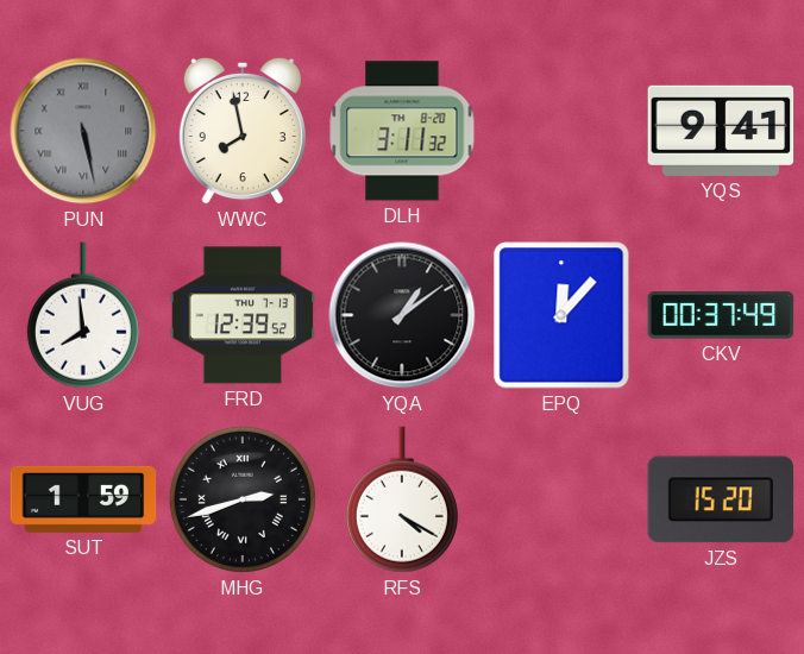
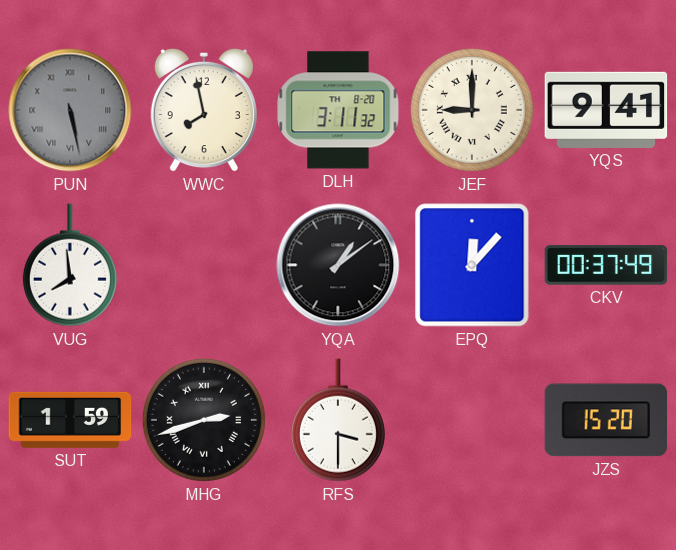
JEF: none -> 9:00 (472, 110)
FRD: 12:39 -> none (243, 315)
RFS: 4:20 -> 3:30 (338, 420)
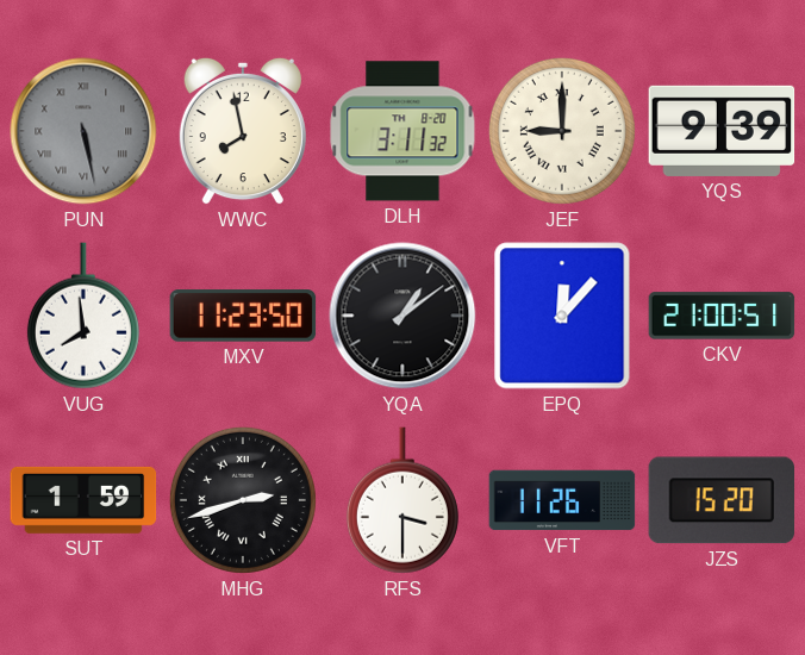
YQS: 9:41 -> 9:39 (722, 131)
MXV: none -> 11:23 (243, 316)
CKV: 00:37 -> 21:00 (722, 316)
VFT: none -> 11:26 (562, 500)
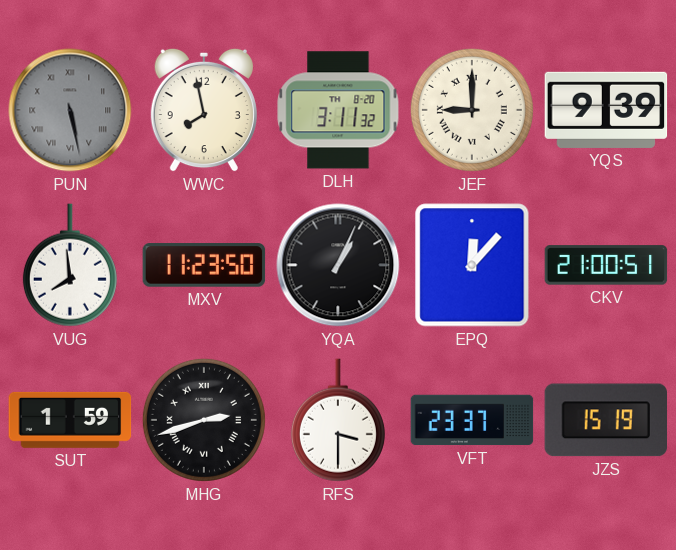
YQA: 1:09 -> 1:04 (338, 265)
VFT: 11:26 -> 23:37 (472, 420)
JZS: 15:20 -> 15:19 (606, 420)
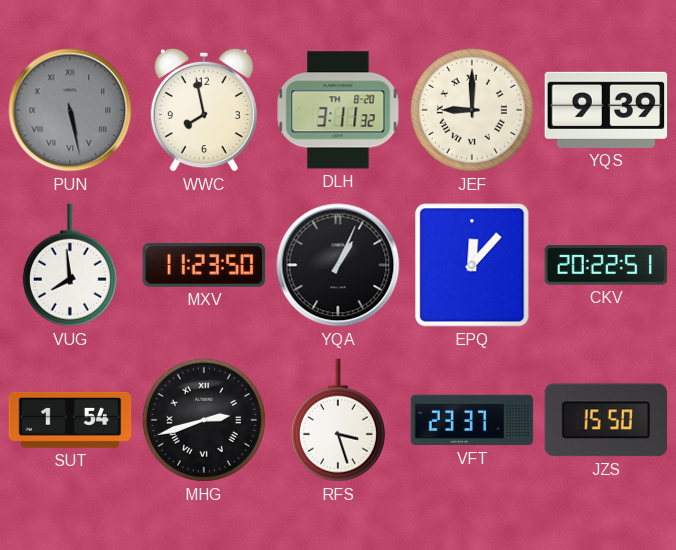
CKV: 21:00 -> 20:22 (606, 265)
SUT: 1:59 -> 1:54 (70, 420)
RFS: 3:30 -> 3:27 (338, 420)
JZS: 15:19 -> 15:50 (606, 420)
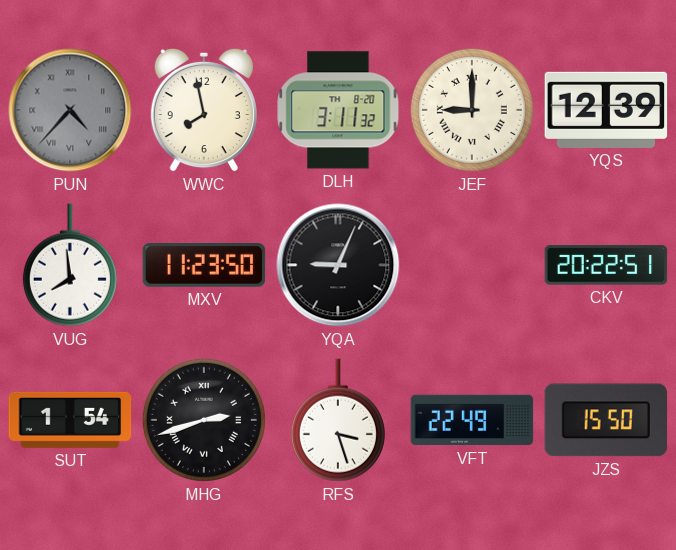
PUN: 5:28 -> 4:37 (70, 110)
YQS: 9:39 -> 12:39 (606, 110)
YQA: 1:04 -> 9:04 (338, 265)
EPQ: 12:07 -> none (472, 265)
VFT: 23:37 -> 22:49 (472, 420)
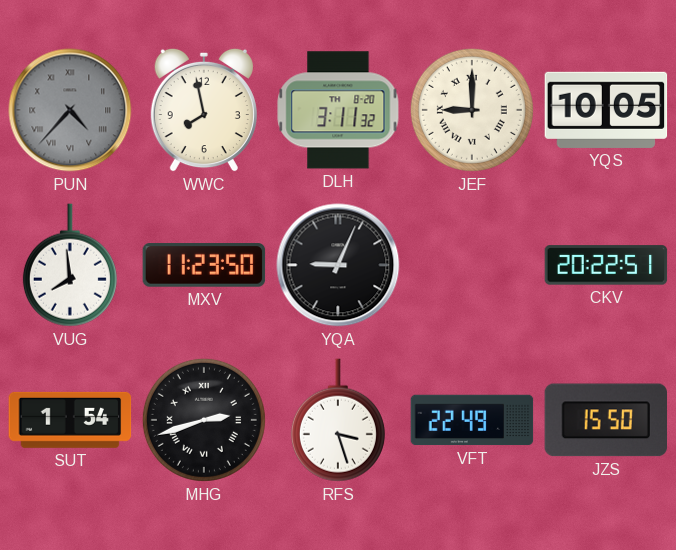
YQS: 12:39 -> 10:05 (606, 110)
